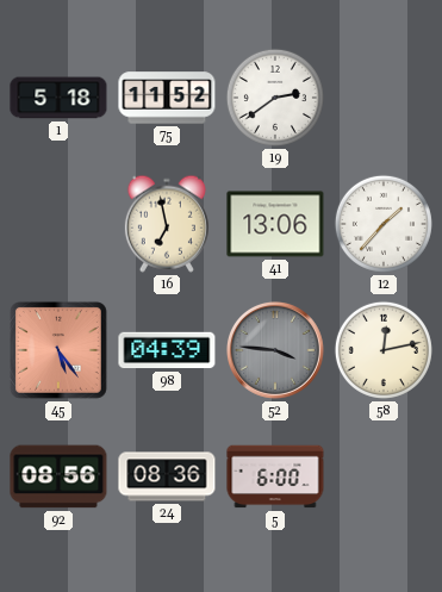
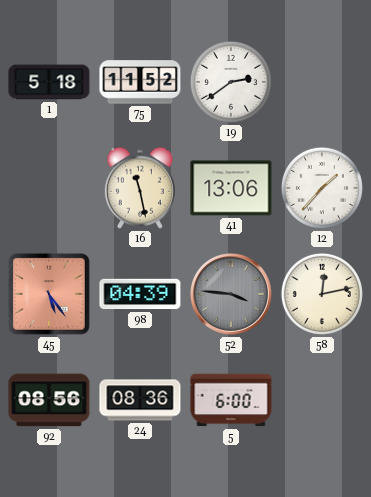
16: 6:58 -> 11:28 (140, 188)
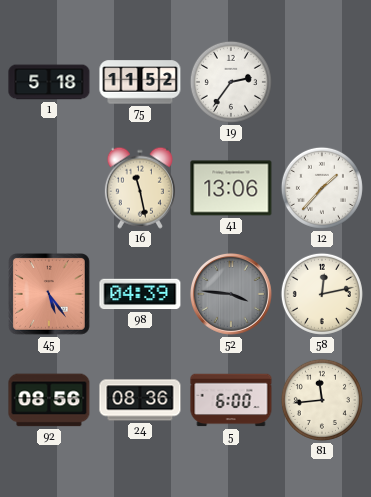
19: 2:39 -> 2:36 (231, 82)
81: none -> 11:44 (322, 400)
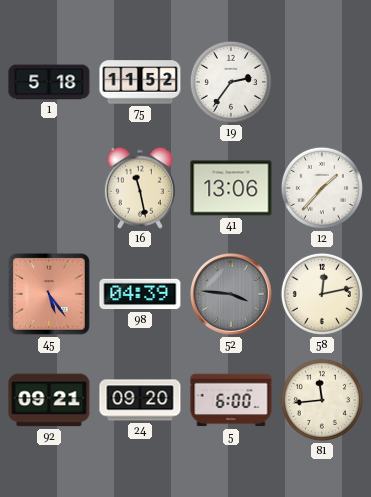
92: 08:56 -> 09:21 (49, 400)
24: 08:36 -> 09:20 (140, 400)
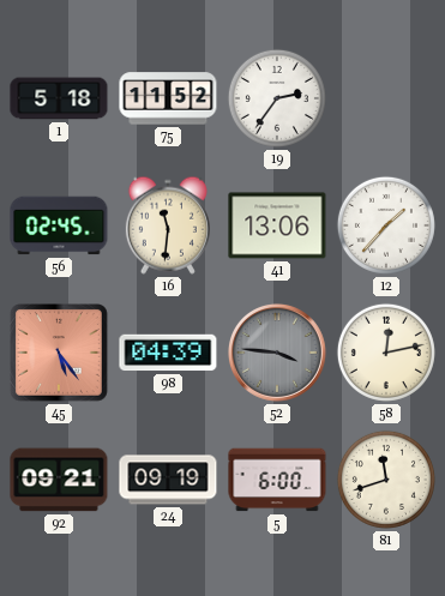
56: none -> 02:45 (59, 225)
16: 11:28 -> 11:31 (168, 225)
24: 09:20 -> 09:19 (168, 480)
81: 11:44 -> 11:42 (386, 480)
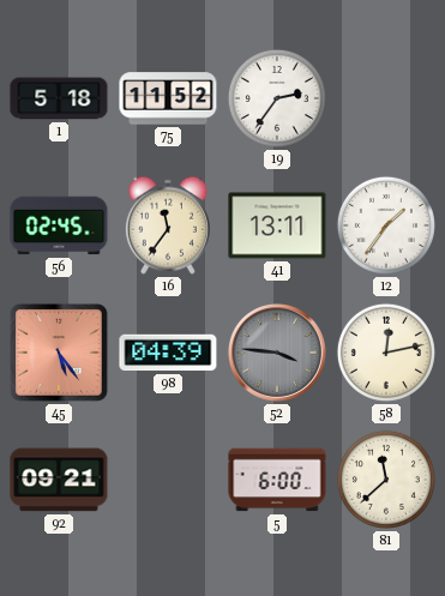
16: 11:31 -> 11:36 (168, 225)
41: 13:06 -> 13:11 (277, 225)
12: 1:37 -> 1:36 (386, 225)
24: 09:19 -> none (168, 480)
81: 11:42 -> 11:38 (386, 480)
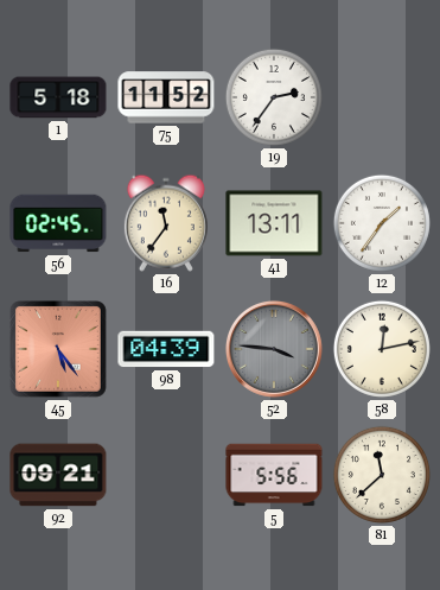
5: 6:00 -> 5:56 (274, 475)
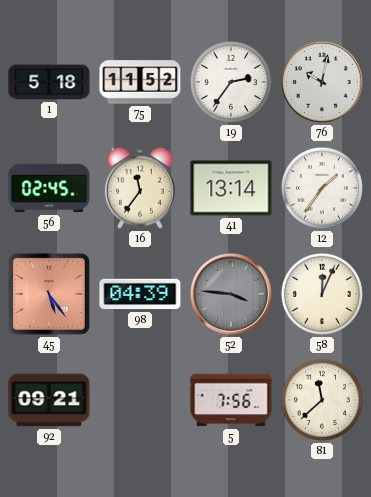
76: none -> 10:02 (322, 82)
41: 13:11 -> 13:14 (231, 188)
58: 12:13 -> 12:04 (322, 294)
5: 5:56 -> 7:56 (231, 400)
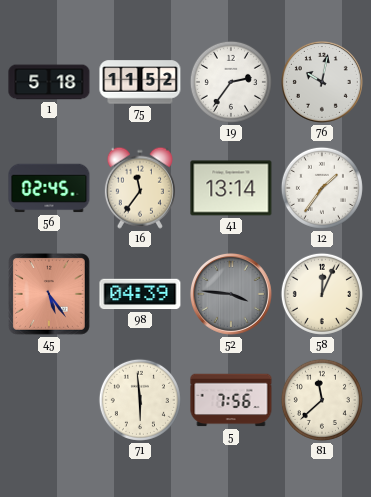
92: 09:21 -> none (49, 400)
71: none -> 5:59 (140, 400)
